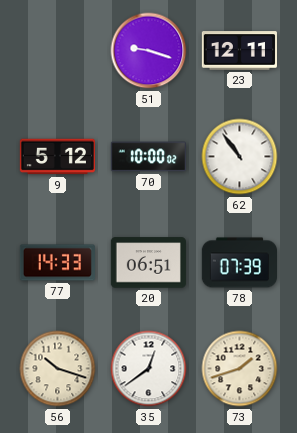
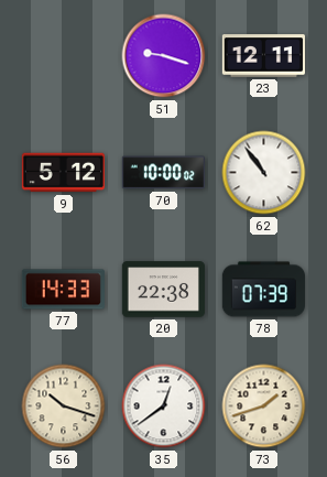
20: 06:51 -> 22:38 (163, 290)
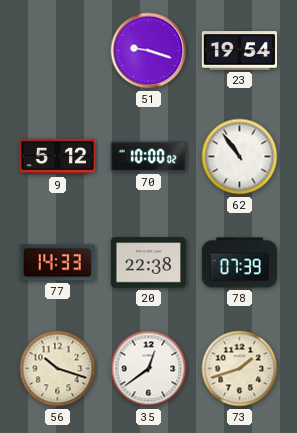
23: 12:11 -> 19:54 (239, 51)
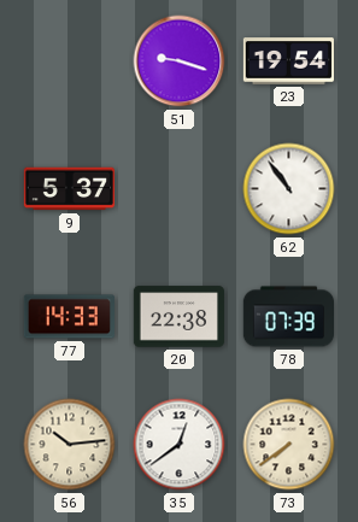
9: 5:12 -> 5:37 (69, 189)
70: 10:00 -> none (148, 157)
56: 10:18 -> 10:14 (70, 445)
73: 1:42 -> 7:39 (289, 445)
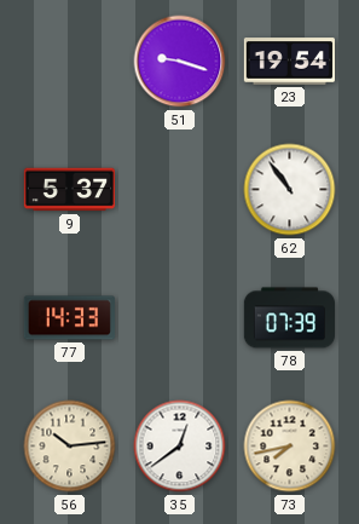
20: 22:38 -> none (178, 317)
73: 7:39 -> 7:43 (290, 447)
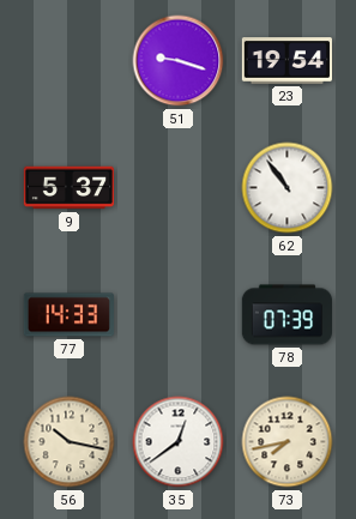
56: 10:14 -> 10:17 (70, 442)
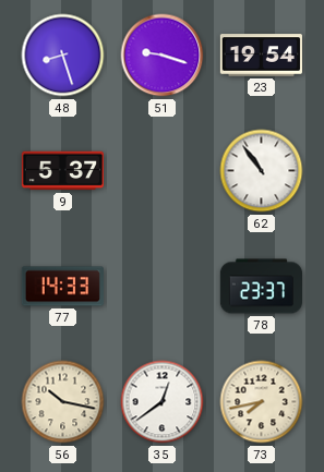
48: none -> 8:27 (63, 56)
78: 07:39 -> 23:37 (261, 287)
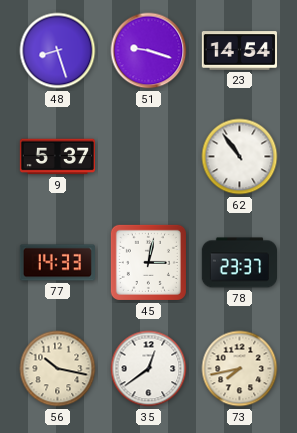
23: 19:54 -> 14:54 (239, 51)
45: none -> 3:02 (148, 262)
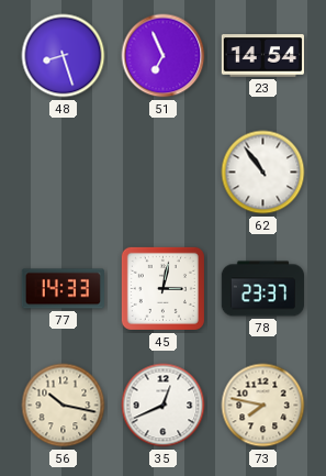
51: 9:18 -> 6:56 (164, 56)
9: 5:37 -> none (57, 157)
35: 12:39 -> 12:41 (164, 406)
73: 7:43 -> 7:47 (263, 406)
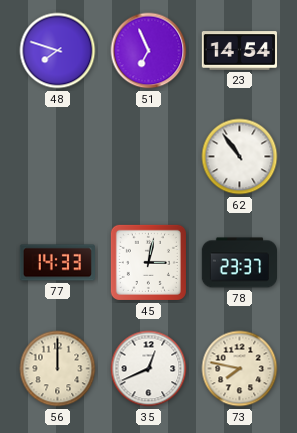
48: 8:27 -> 7:48 (58, 51)
56: 10:17 -> 12:00 (58, 369)
